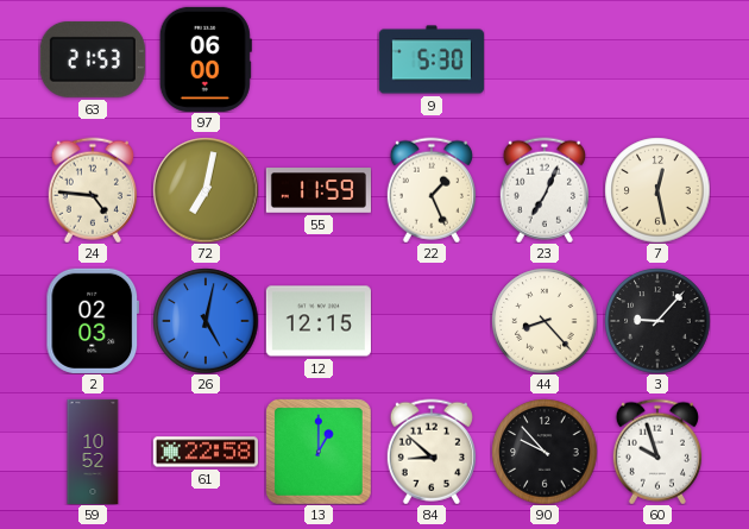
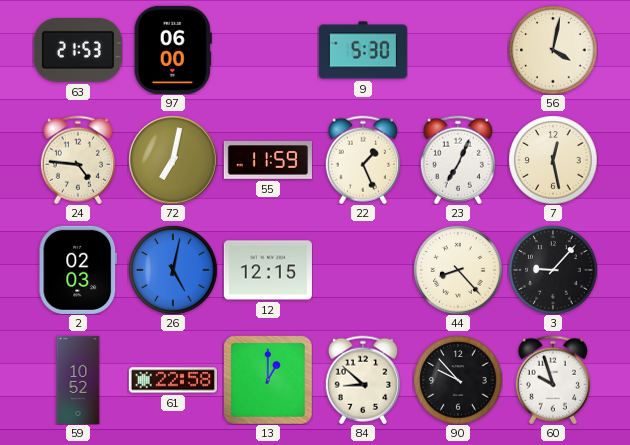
56: none -> 4:02 (553, 50)
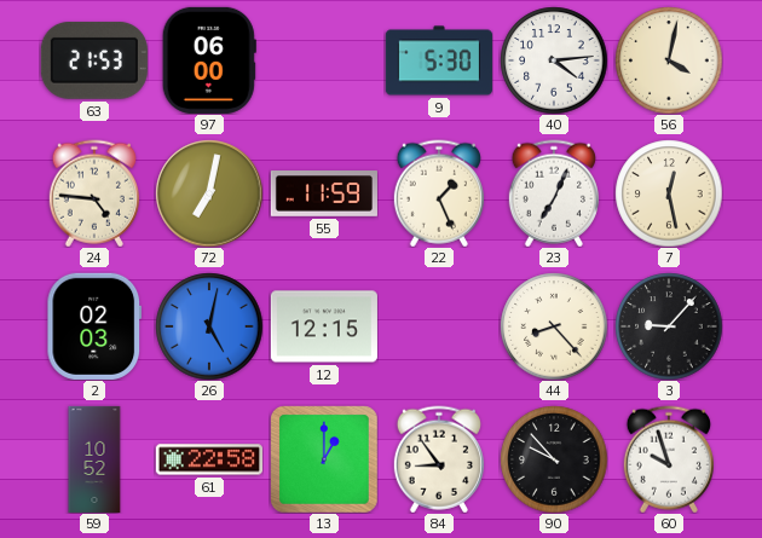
40: none -> 4:14 (554, 60)
84: 8:52 -> 8:54 (439, 459)
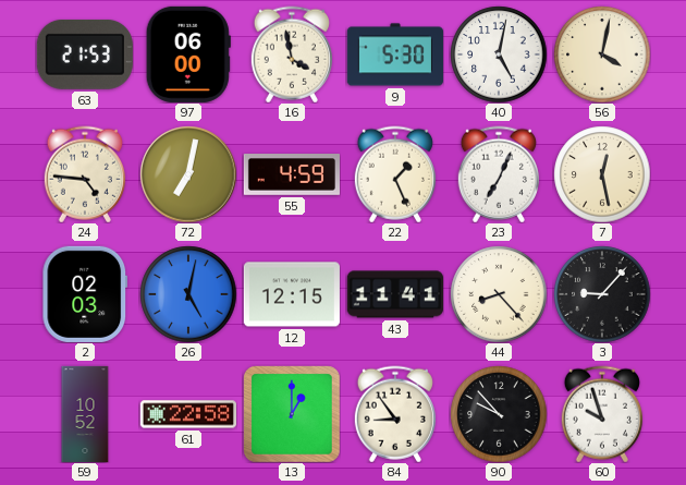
16: none -> 3:58 (292, 54)
40: 4:14 -> 5:02 (499, 54)
55: 11:59 -> 4:59 (292, 175)
43: none -> 11:41 (395, 294)
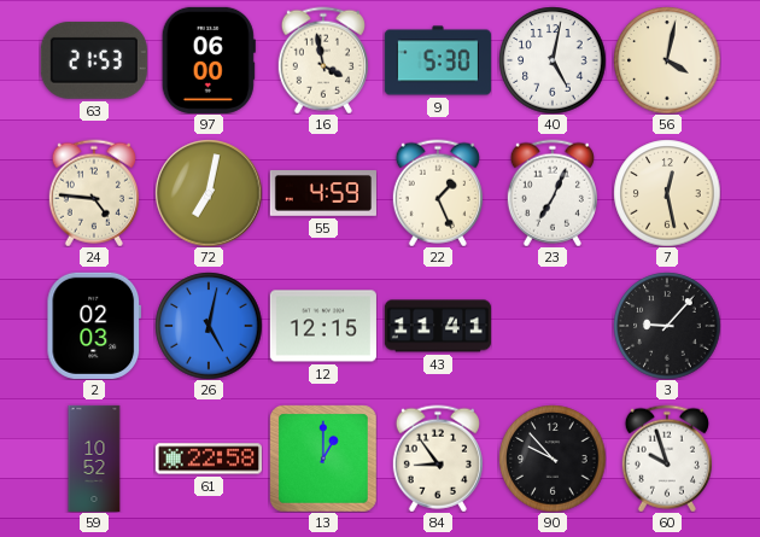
44: 8:23 -> none (499, 294)
